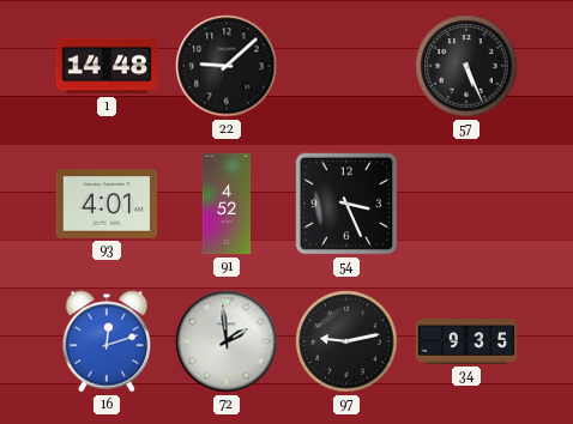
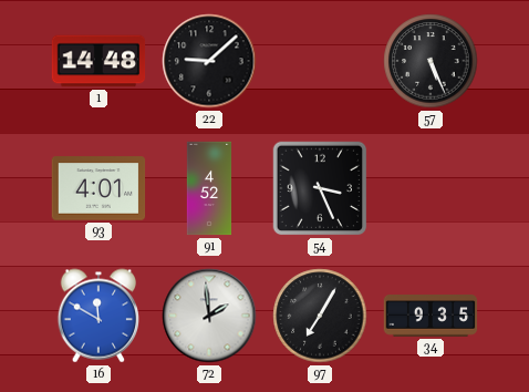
16: 12:12 -> 11:50 (97, 316)
97: 9:13 -> 7:05 (320, 316)
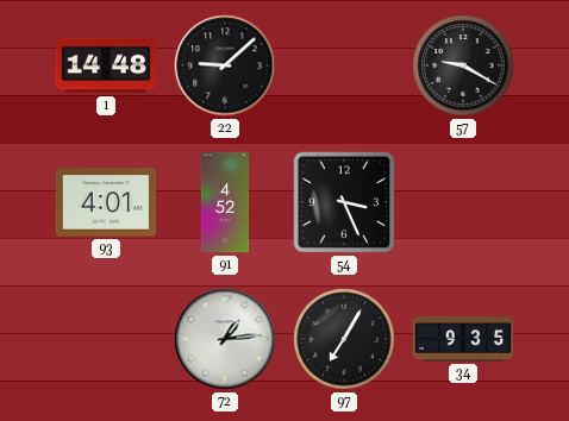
57: 5:26 -> 9:20 (463, 65)
16: 11:50 -> none (97, 316)
72: 1:59 -> 1:14 (225, 339)
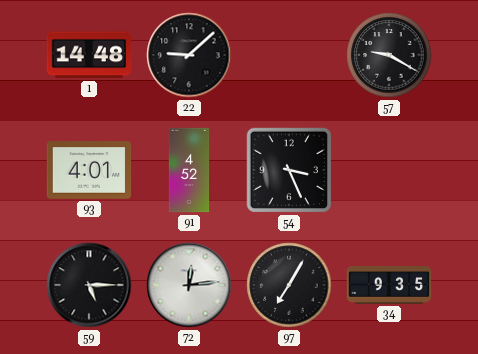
59: none -> 5:15 (89, 285)
72: 1:14 -> 12:14 (189, 285)
